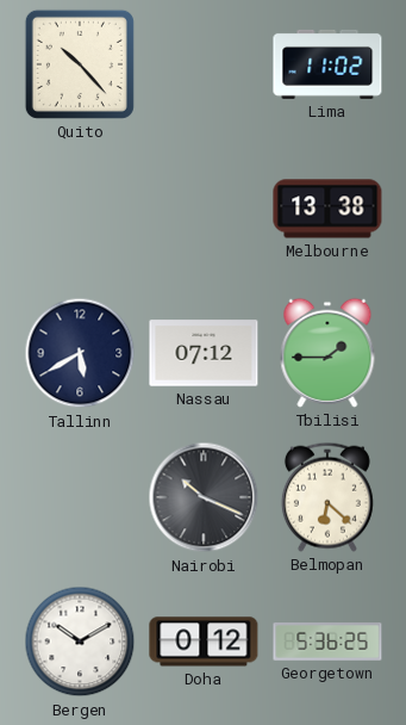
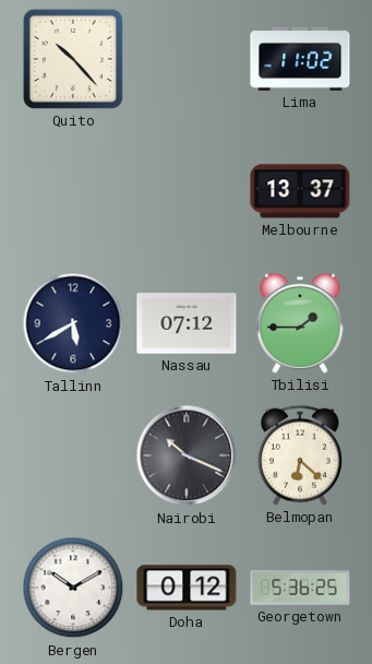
Melbourne: 13:38 -> 13:37 (300, 191)
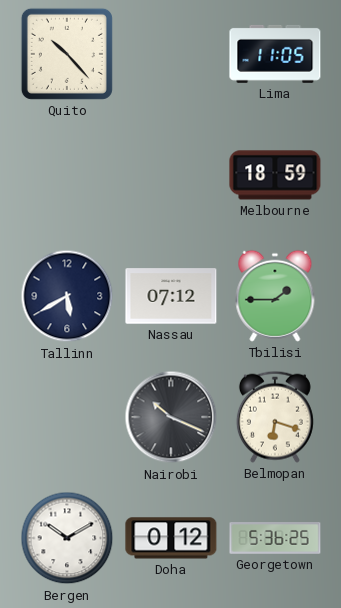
Lima: 11:02 -> 11:05 (275, 54)
Melbourne: 13:37 -> 18:59 (275, 175)
Belmopan: 6:22 -> 6:18 (275, 417)
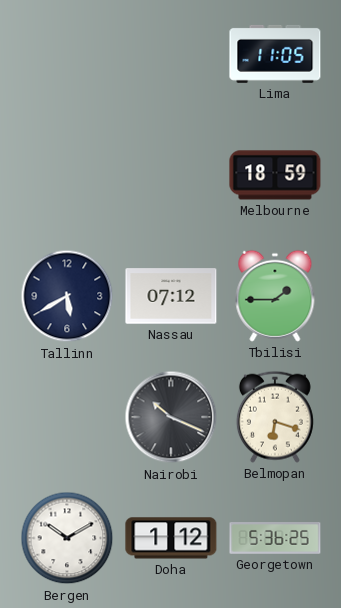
Quito: 10:23 -> none (67, 54)
Doha: 0:12 -> 1:12 (171, 538)
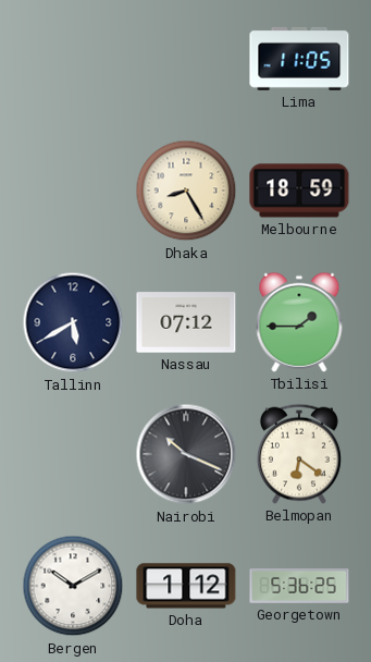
Dhaka: none -> 8:25 (186, 191)
Belmopan: 6:18 -> 6:21 (299, 454)
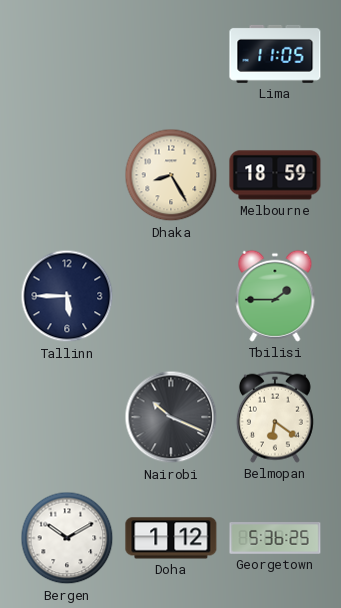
Tallinn: 5:40 -> 5:45 (67, 296)
Nassau: 07:12 -> none (186, 322)
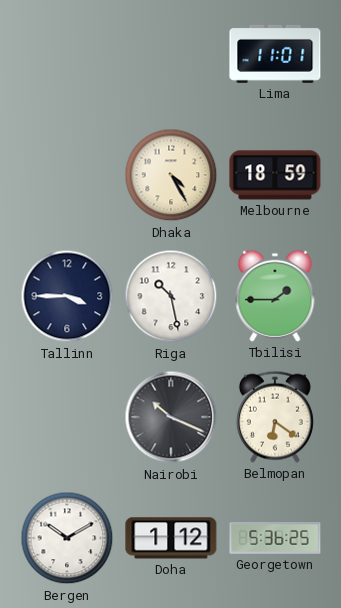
Lima: 11:05 -> 11:01 (275, 54)
Dhaka: 8:25 -> 4:25 (171, 175)
Tallinn: 5:45 -> 3:45 (67, 296)
Riga: none -> 10:28 (171, 296)
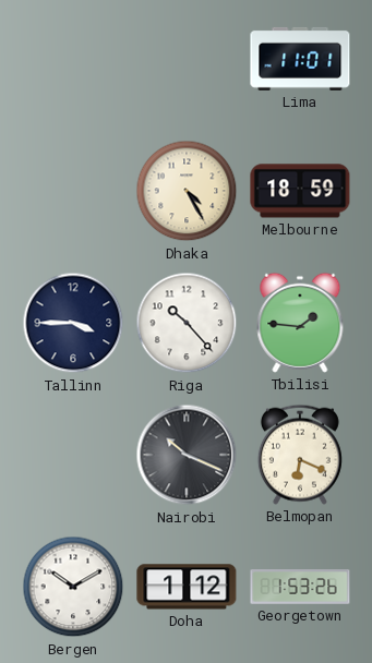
Riga: 10:28 -> 10:23 (187, 323)
Tbilisi: 1:45 -> 1:46 (300, 323)
Belmopan: 6:21 -> 6:19 (300, 455)
Georgetown: 5:36 -> 1:53 (300, 587)
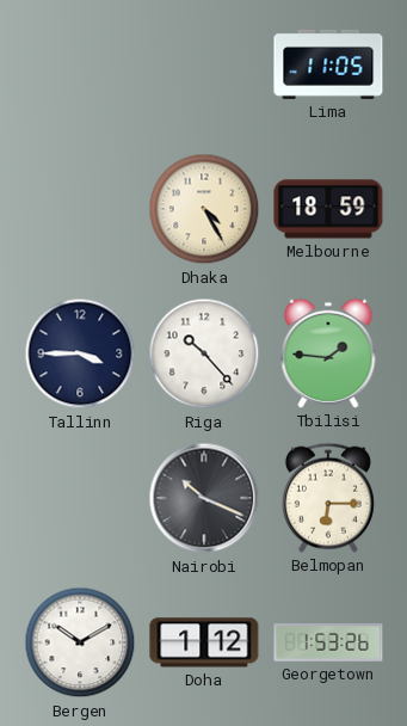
Lima: 11:01 -> 11:05 (328, 64)
Belmopan: 6:19 -> 6:15 (328, 498)
